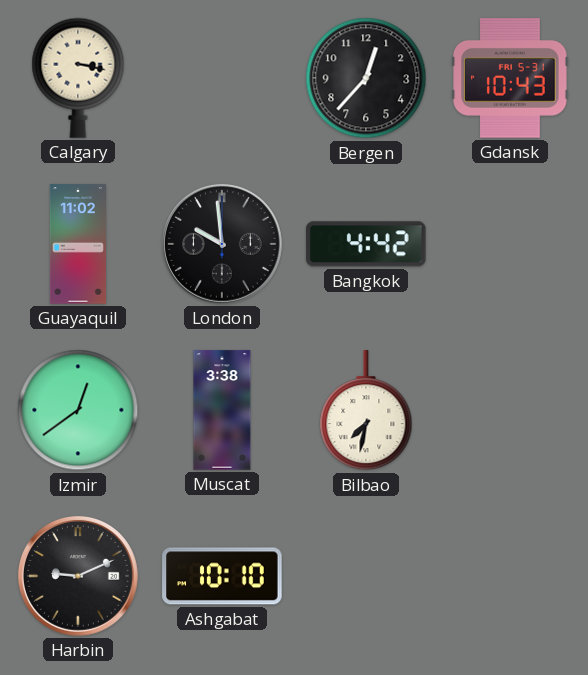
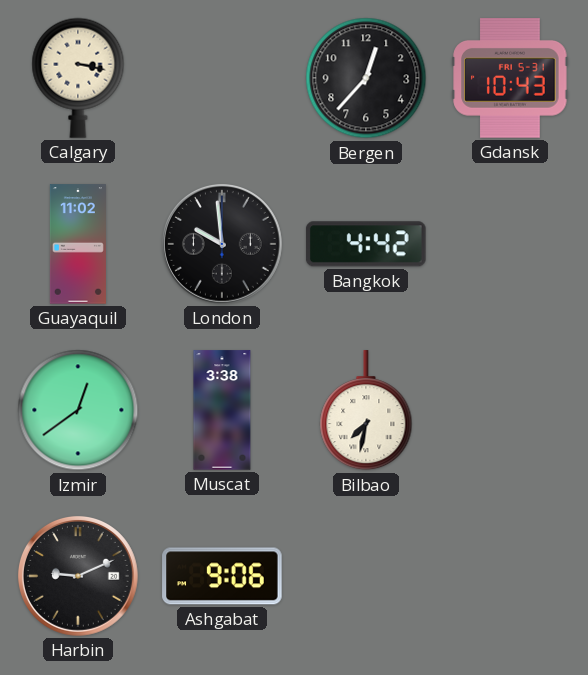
Ashgabat: 10:10 -> 9:06 (222, 576)
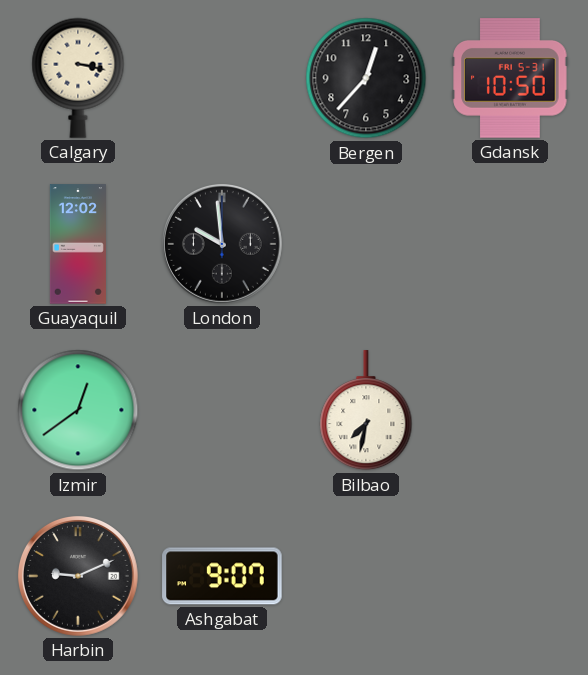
Gdansk: 10:43 -> 10:50 (510, 78)
Guayaquil: 11:02 -> 12:02 (78, 244)
Bangkok: 4:42 -> none (366, 244)
Muscat: 3:38 -> none (222, 410)
Ashgabat: 9:06 -> 9:07 (222, 576)
